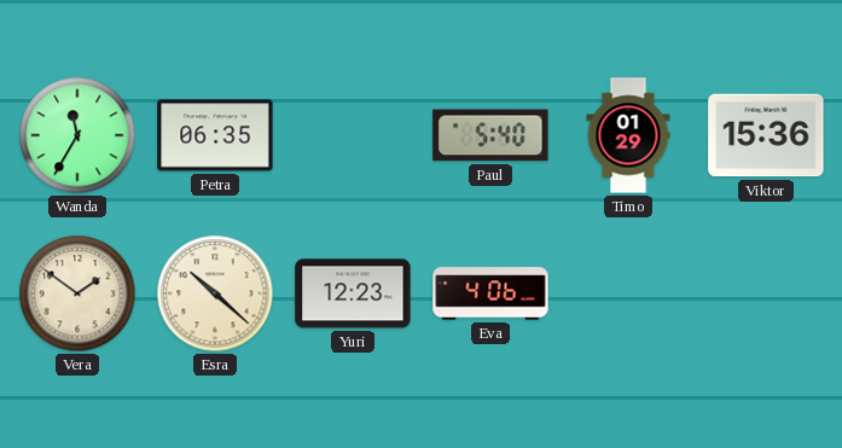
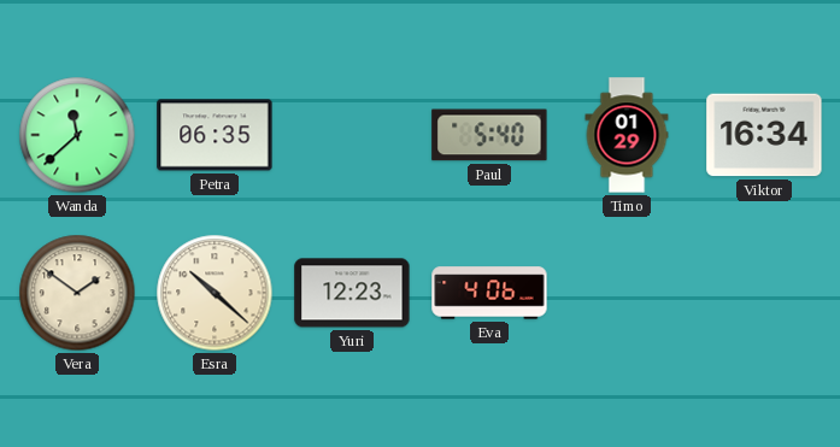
Wanda: 11:35 -> 11:38 (77, 135)
Viktor: 15:36 -> 16:34 (764, 135)
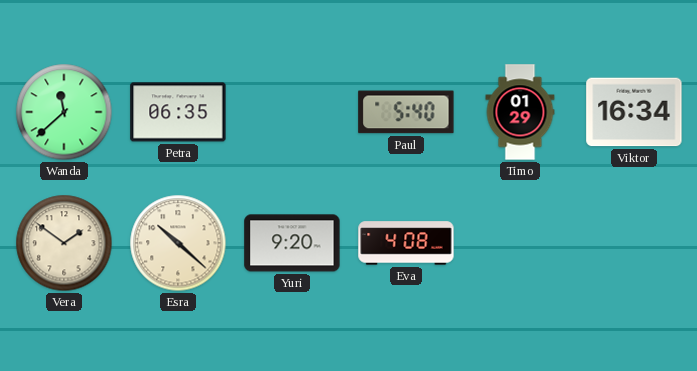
Yuri: 12:23 -> 9:20 (292, 243)
Eva: 4:06 -> 4:08 (406, 243)
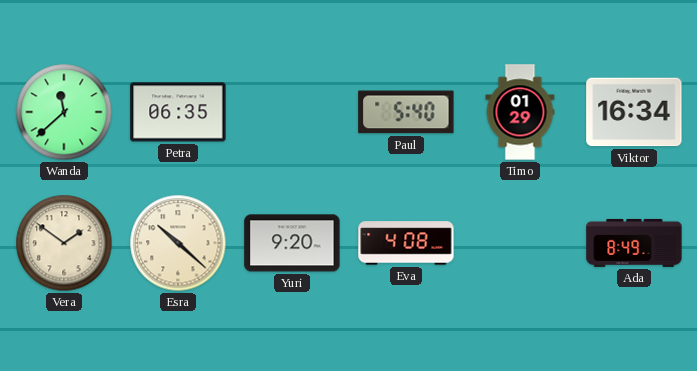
Ada: none -> 8:49 (634, 243)
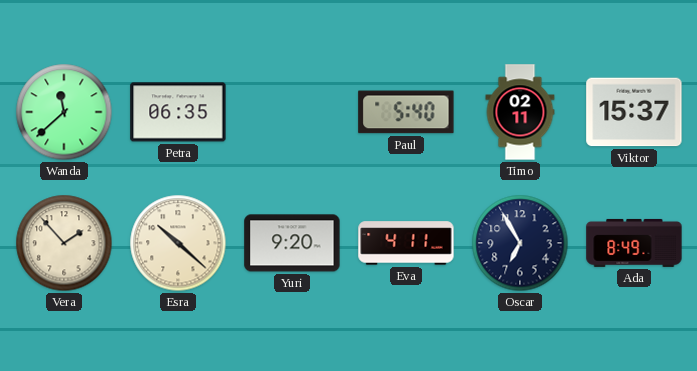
Timo: 01:29 -> 02:11 (520, 112)
Viktor: 16:34 -> 15:37 (634, 112)
Vera: 1:51 -> 1:53 (64, 243)
Eva: 4:08 -> 4:11 (406, 243)
Oscar: none -> 6:55 (520, 243)
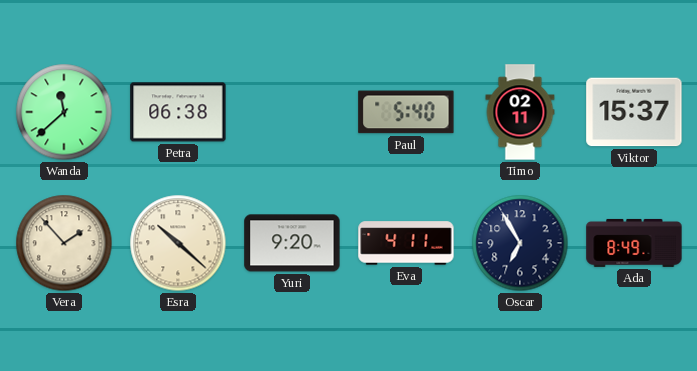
Petra: 06:35 -> 06:38 (178, 112)
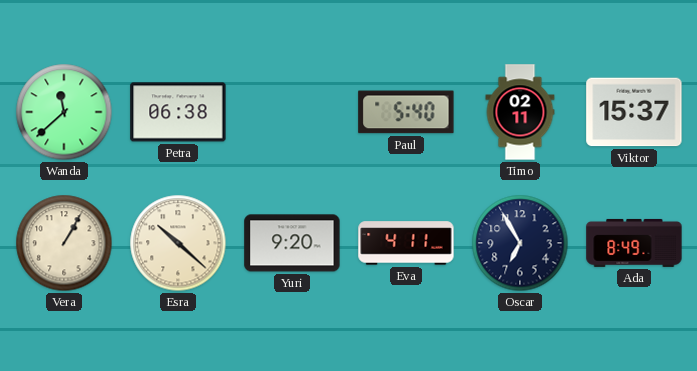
Vera: 1:53 -> 1:05 (64, 243)
